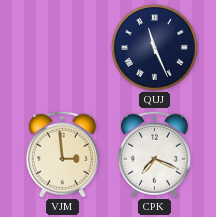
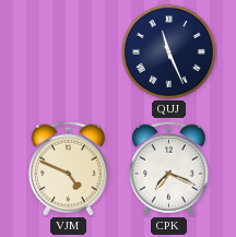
VJM: 2:59 -> 4:49 (68, 168)
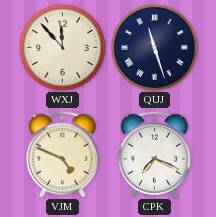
WXJ: none -> 11:53 (62, 47)
QUJ: 11:26 -> 11:27 (154, 47)
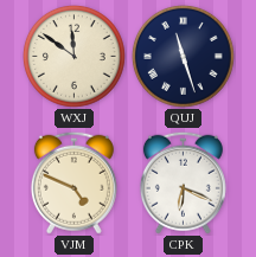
WXJ: 11:53 -> 11:51 (73, 56)
CPK: 7:19 -> 6:19 (183, 182)
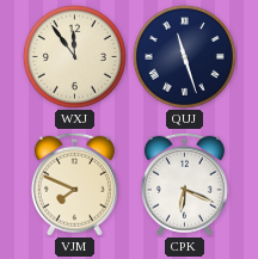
WXJ: 11:51 -> 11:54 (74, 56)
VJM: 4:49 -> 7:49 (74, 184)
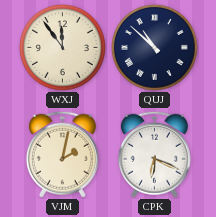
QUJ: 11:27 -> 10:52 (154, 47)
VJM: 7:49 -> 2:02 (62, 154)
